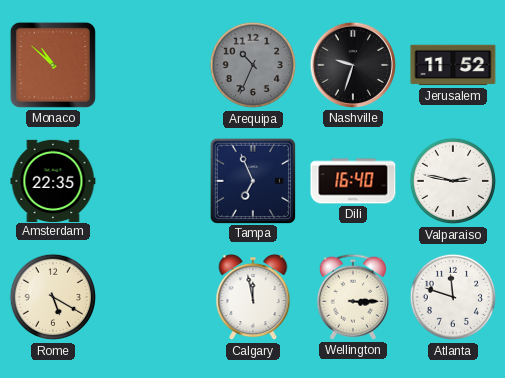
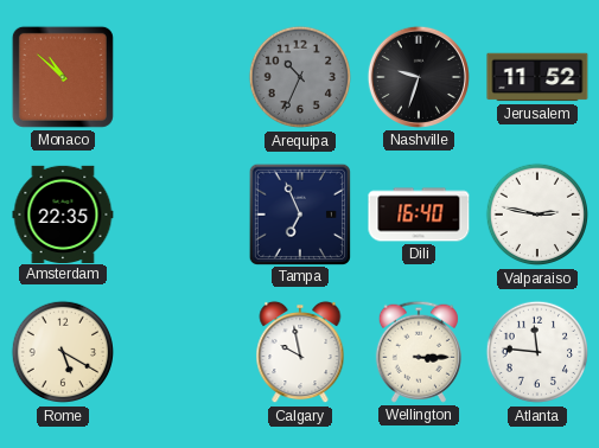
Calgary: 11:58 -> 9:58 (300, 352)
Atlanta: 11:48 -> 11:46 (537, 352)
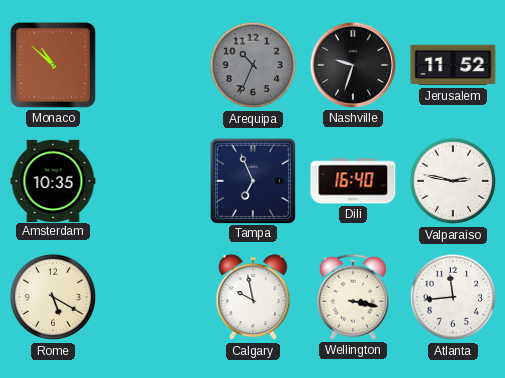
Amsterdam: 22:35 -> 10:35 (53, 180)
Wellington: 3:15 -> 3:17 (353, 297)
Atlanta: 11:46 -> 11:44 (453, 297)
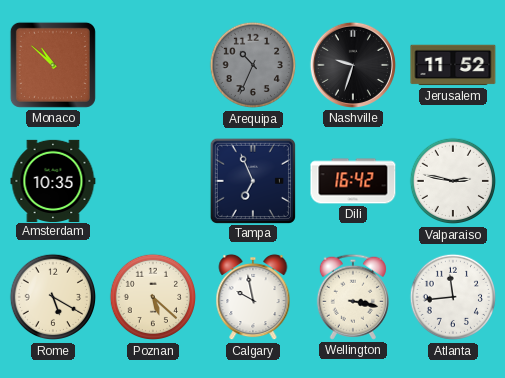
Dili: 16:40 -> 16:42 (353, 181)
Poznan: none -> 5:22 (153, 297)
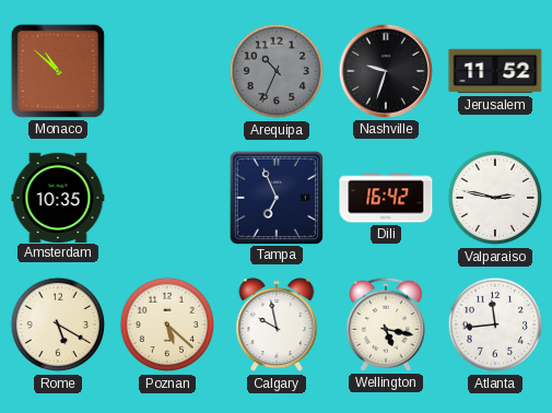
Wellington: 3:17 -> 5:17 (386, 324)
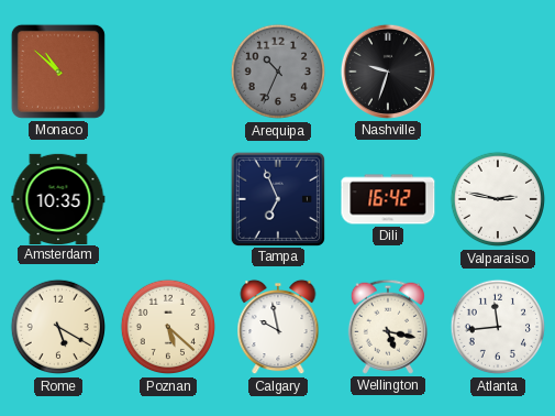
Jerusalem: 11:52 -> none (495, 71)
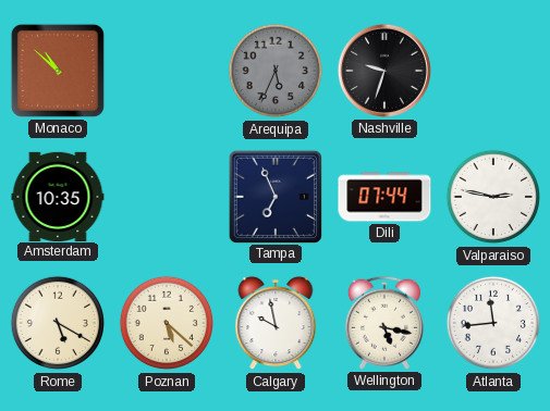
Arequipa: 10:34 -> 5:34 (276, 71)
Dili: 16:42 -> 07:44 (384, 197)
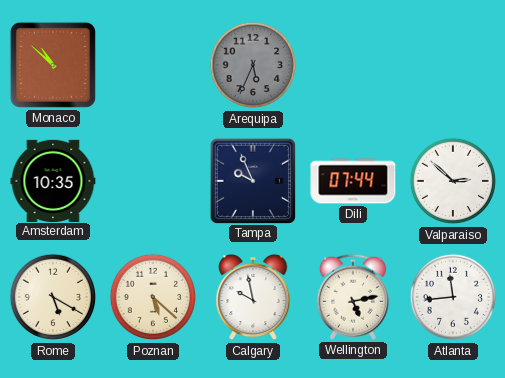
Nashville: 9:33 -> none (384, 71)
Tampa: 6:56 -> 9:56 (252, 180)
Valparaiso: 2:47 -> 2:52 (453, 181)
Wellington: 5:17 -> 5:13 (353, 297)
